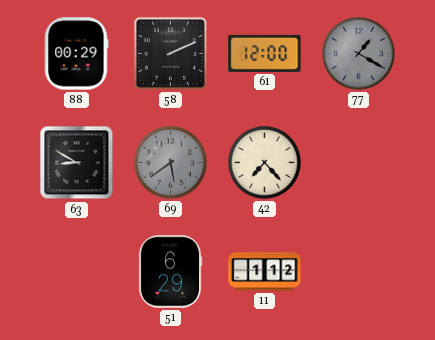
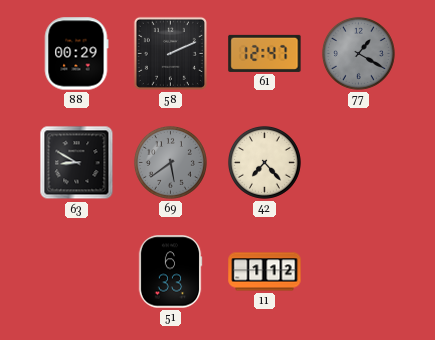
61: 12:00 -> 12:47 (265, 53)
51: 6:29 -> 6:33 (170, 272)
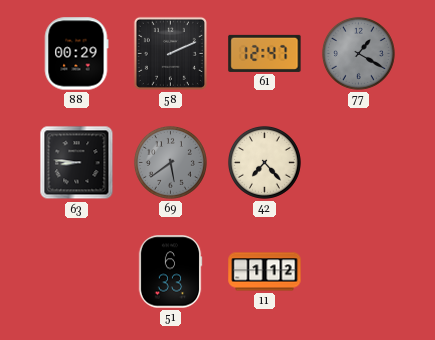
63: 8:50 -> 8:46 (77, 163)
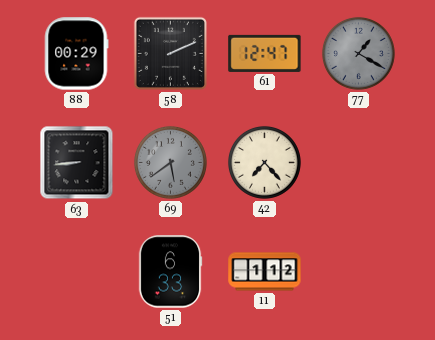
63: 8:46 -> 8:44 (77, 163)
